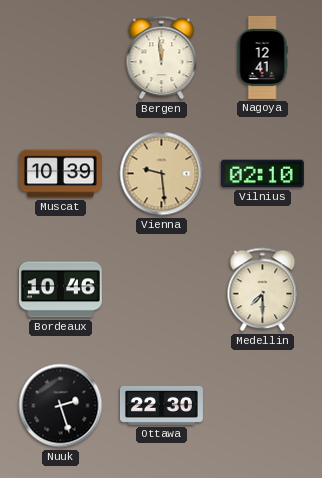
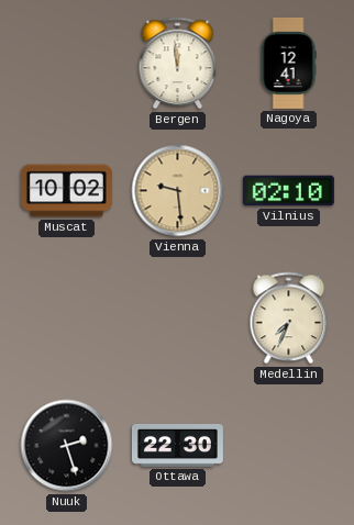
Muscat: 10:39 -> 10:02 (66, 191)
Bordeaux: 10:46 -> none (60, 290)
Medellin: 7:30 -> 7:34 (289, 319)
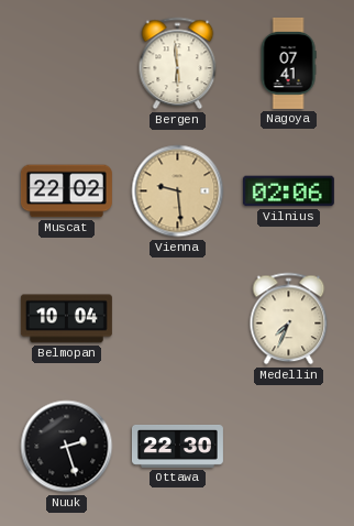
Bergen: 11:59 -> 5:59 (178, 64)
Nagoya: 12:41 -> 07:41 (288, 63)
Muscat: 10:02 -> 22:02 (66, 191)
Vilnius: 02:10 -> 02:06 (288, 191)
Belmopan: none -> 10:04 (66, 319)
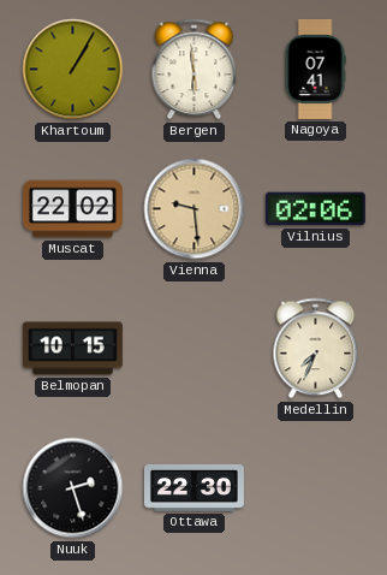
Khartoum: none -> 1:05 (73, 70)
Belmopan: 10:04 -> 10:15 (72, 349)
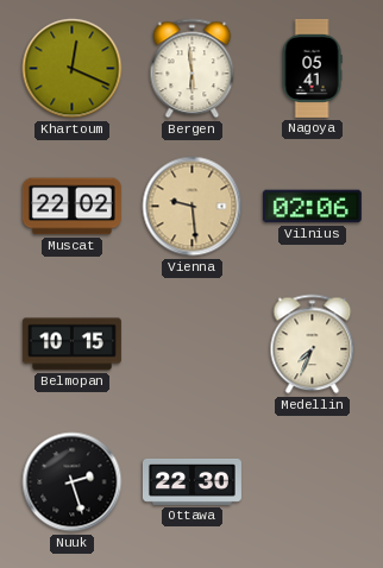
Khartoum: 1:05 -> 12:19 (73, 69)
Nagoya: 07:41 -> 05:41 (312, 68)
